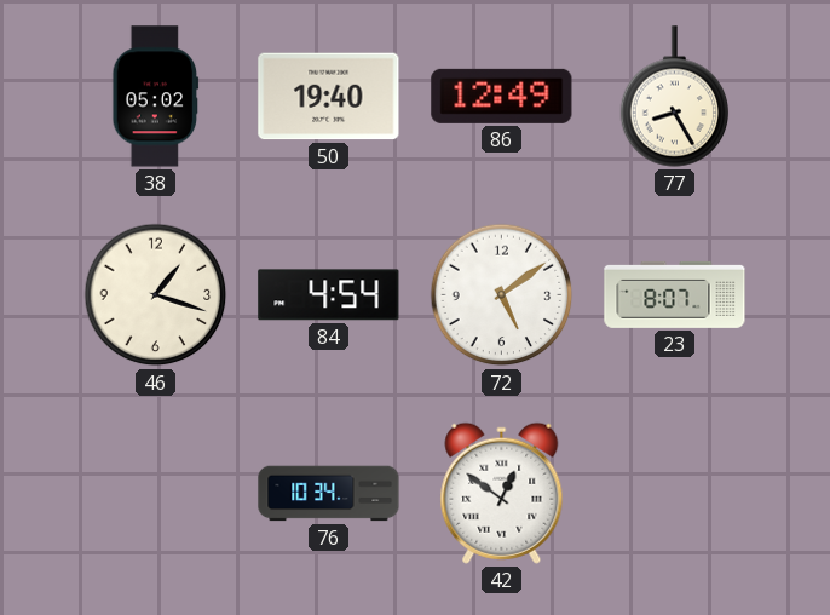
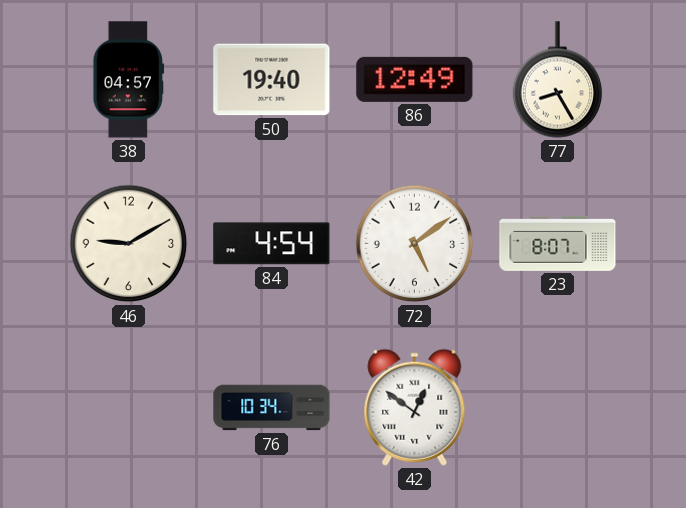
38: 05:02 -> 04:57 (129, 80)
46: 1:18 -> 9:10 (129, 244)
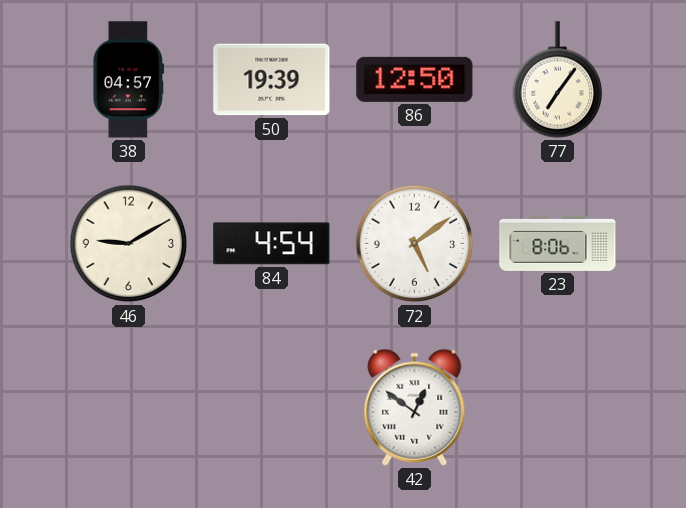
50: 19:40 -> 19:39 (272, 80)
86: 12:49 -> 12:50 (415, 79)
77: 8:25 -> 7:06 (558, 80)
23: 8:07 -> 8:06 (558, 243)
76: 10:34 -> none (272, 408)
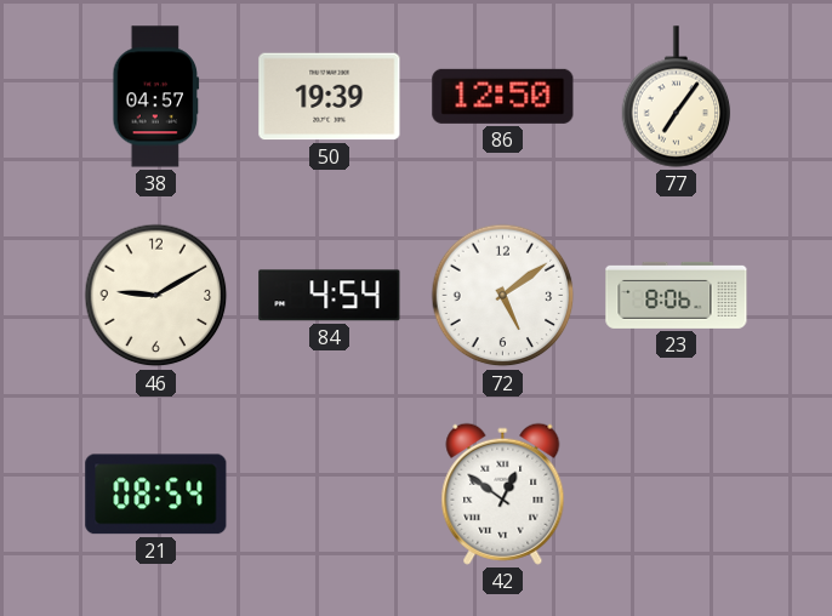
21: none -> 08:54 (156, 495)
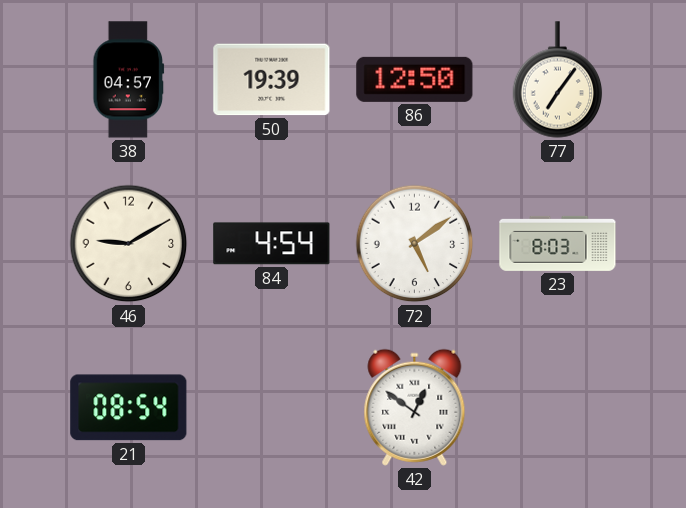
23: 8:06 -> 8:03 (558, 243)
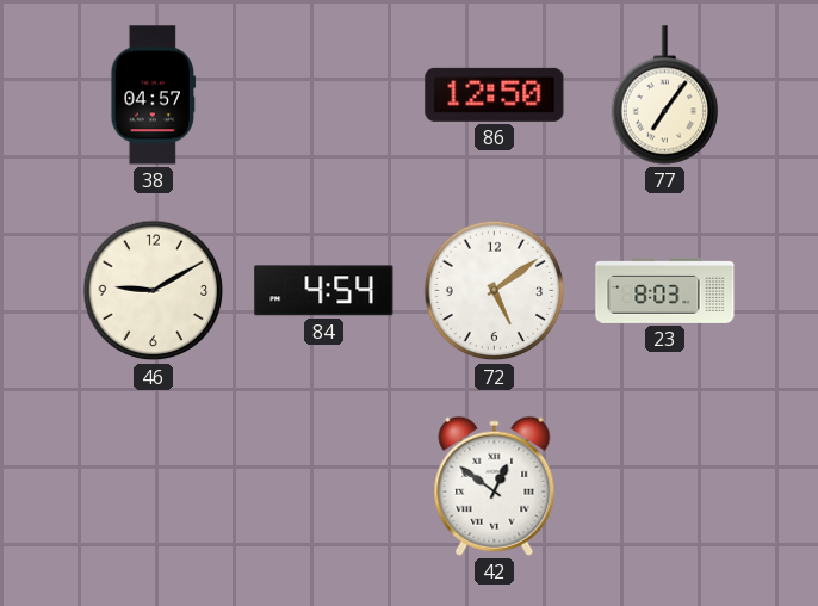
50: 19:39 -> none (272, 80)
21: 08:54 -> none (129, 408)
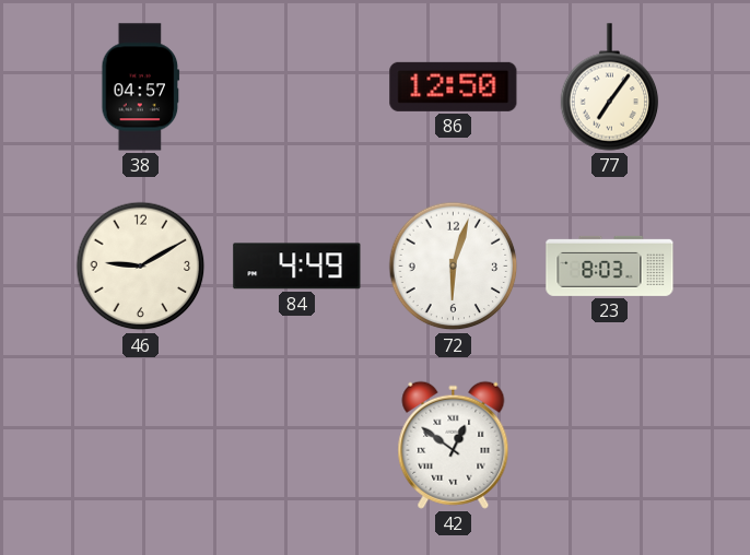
84: 4:54 -> 4:49 (297, 267)
72: 5:09 -> 6:03 (454, 267)
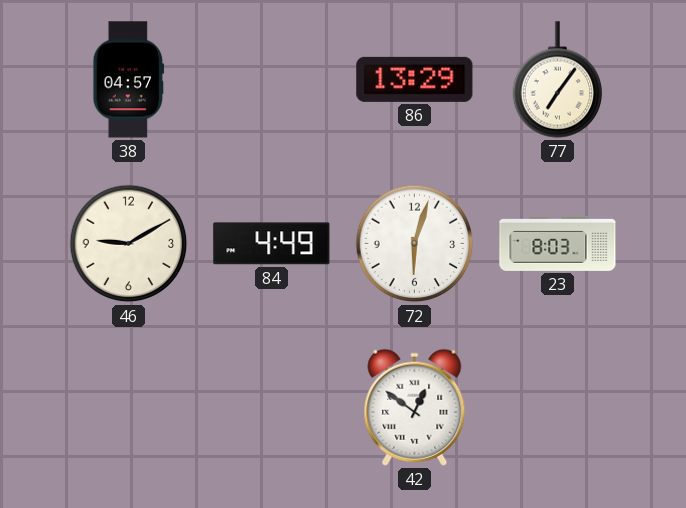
86: 12:50 -> 13:29 (415, 79)
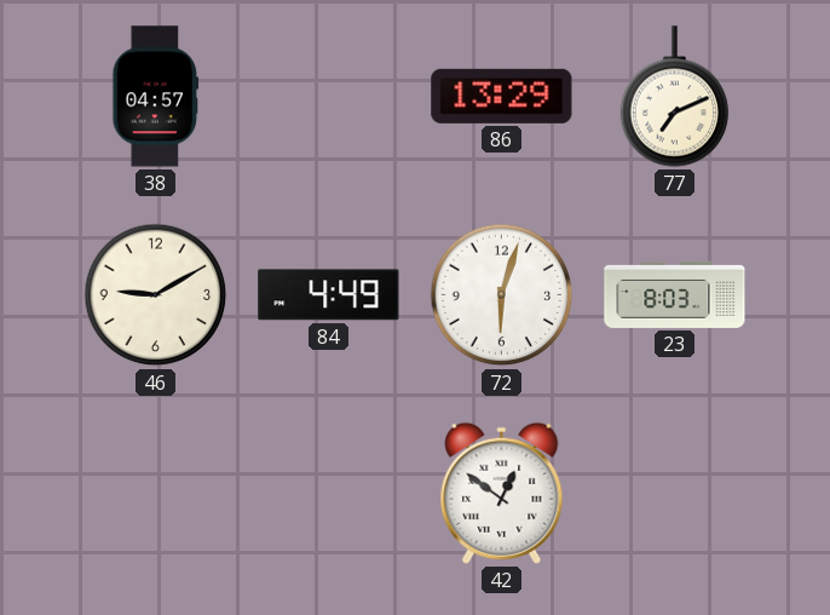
77: 7:06 -> 7:11 (675, 97)
